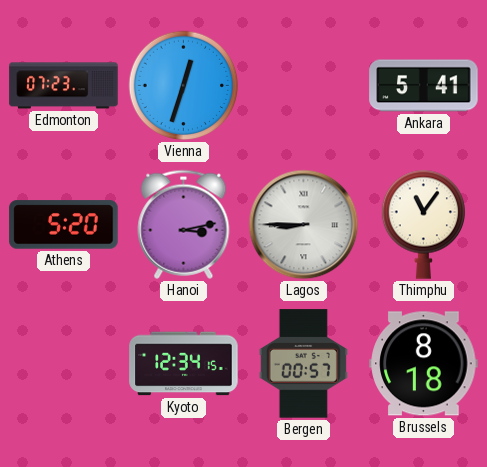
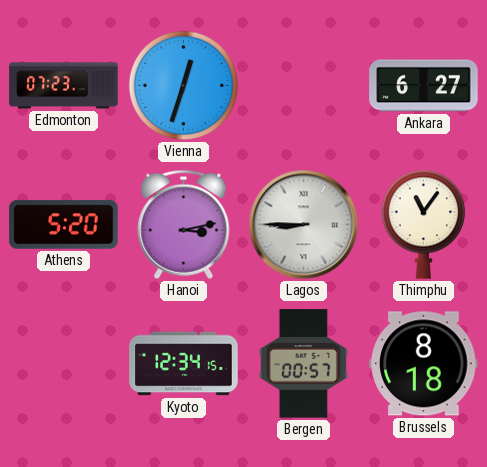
Ankara: 5:41 -> 6:27 (424, 86)
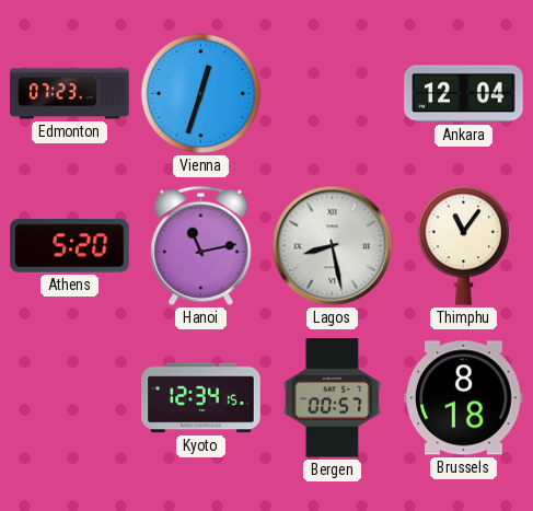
Ankara: 6:27 -> 12:04 (464, 94)
Hanoi: 3:13 -> 11:13 (201, 245)
Lagos: 8:45 -> 8:28 (333, 246)
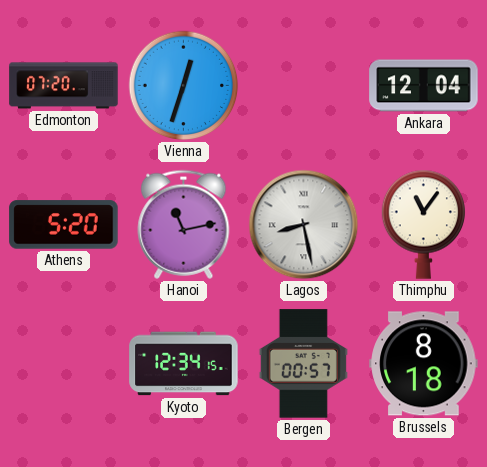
Edmonton: 07:23 -> 07:20 (64, 86)
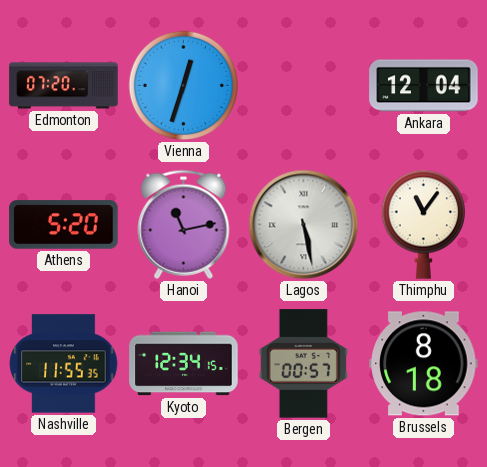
Lagos: 8:28 -> 5:28 (304, 225)
Nashville: none -> 11:55 (64, 364)
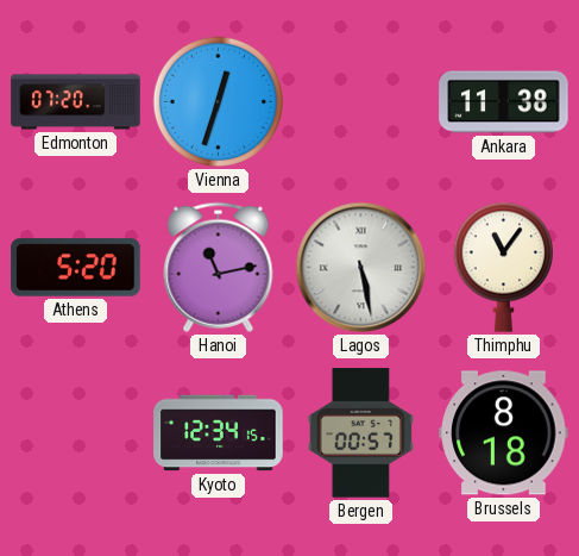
Ankara: 12:04 -> 11:38 (504, 102)
Nashville: 11:55 -> none (64, 364)
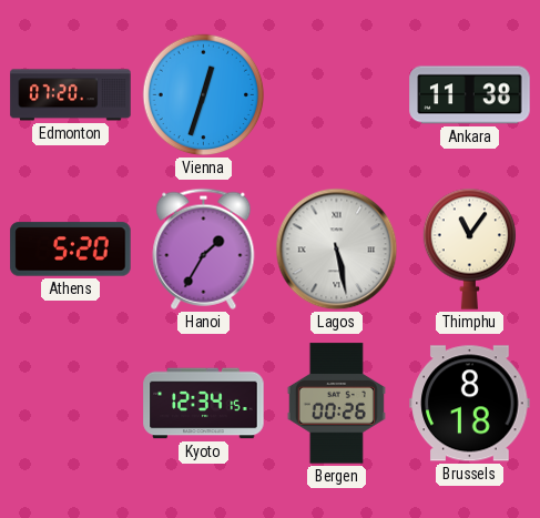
Hanoi: 11:13 -> 1:35 (204, 248)
Bergen: 00:57 -> 00:26 (336, 404)
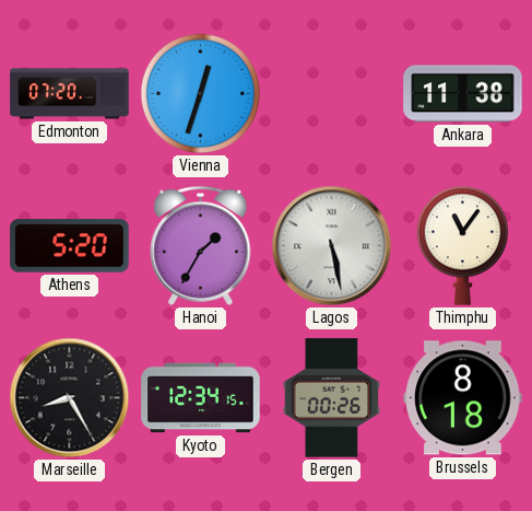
Marseille: none -> 8:25 (70, 398)
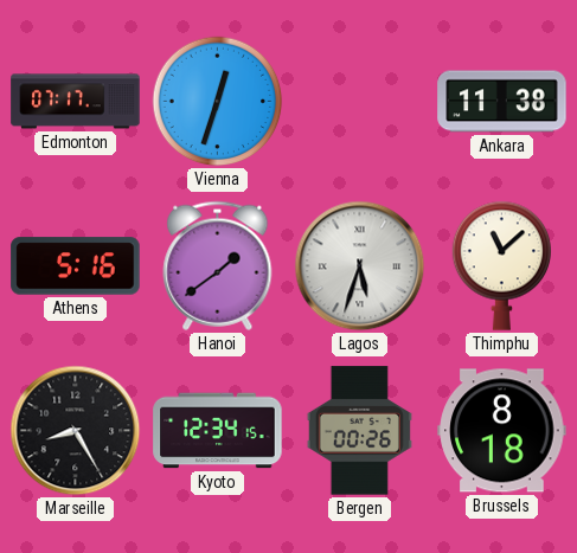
Edmonton: 07:20 -> 07:17 (76, 102)
Athens: 5:20 -> 5:16 (76, 266)
Hanoi: 1:35 -> 1:39 (218, 265)
Lagos: 5:28 -> 5:33 (360, 266)
Thimphu: 11:06 -> 11:08 (501, 265)
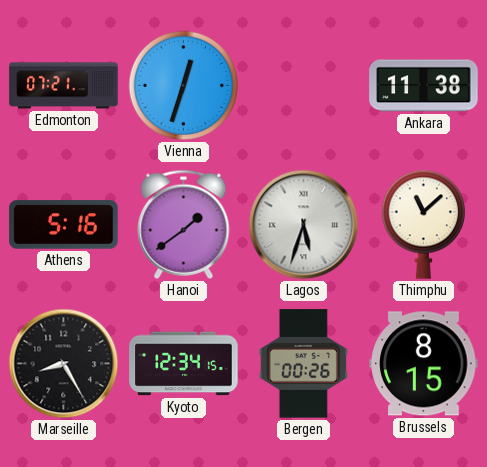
Edmonton: 07:17 -> 07:21 (64, 86)
Brussels: 8:18 -> 8:15 (424, 364)
